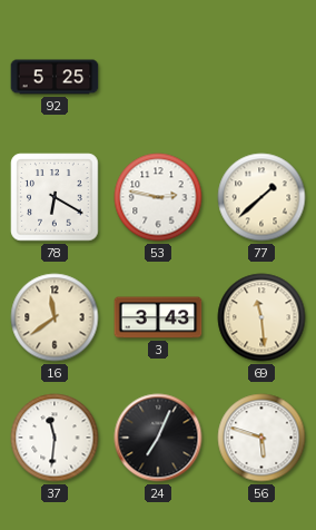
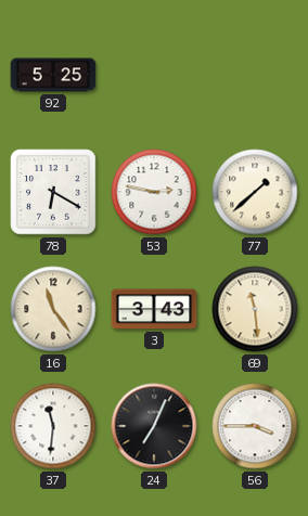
16: 11:39 -> 11:24 (53, 309)
56: 5:48 -> 3:45 (255, 426)
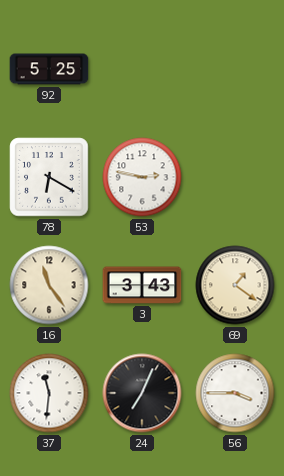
77: 1:38 -> none (255, 192)
69: 11:29 -> 1:21 (235, 285)
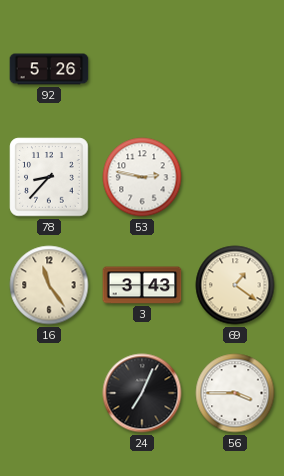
92: 5:25 -> 5:26 (49, 69)
78: 6:20 -> 8:37 (49, 177)
37: 11:31 -> none (49, 393)
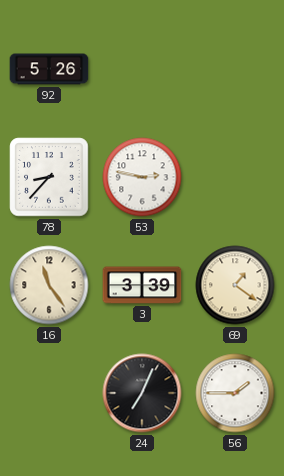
3: 3:43 -> 3:39 (142, 285)
56: 3:45 -> 1:45 (235, 393)
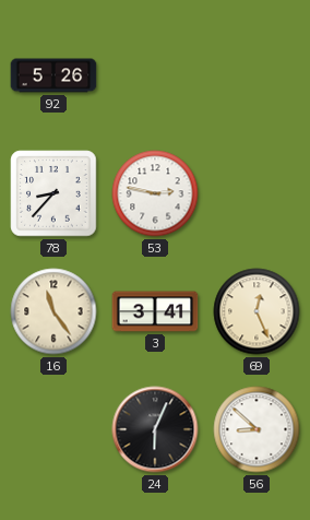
3: 3:39 -> 3:41 (155, 311)
69: 1:21 -> 12:26 (257, 311)
24: 7:04 -> 6:04 (155, 429)
56: 1:45 -> 8:52 (257, 429)
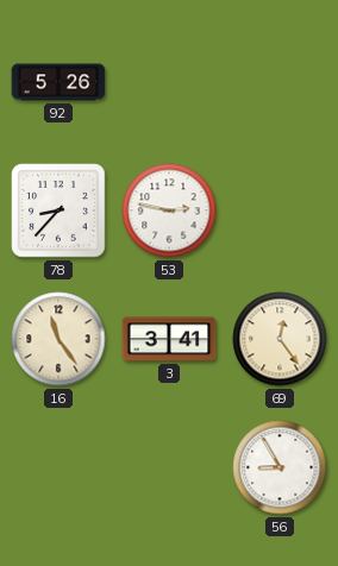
69: 12:26 -> 12:24 (280, 339)
24: 6:04 -> none (155, 429)
56: 8:52 -> 8:55 (280, 467)
